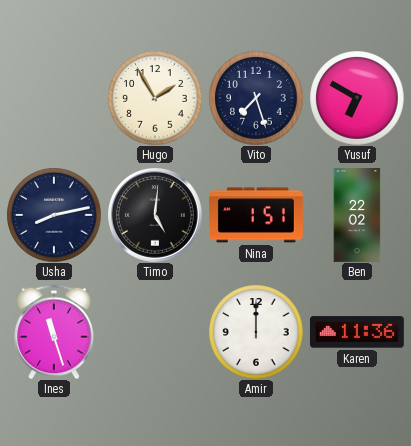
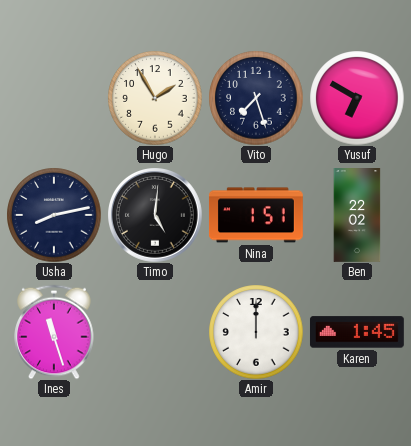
Karen: 11:36 -> 1:45 (357, 332)
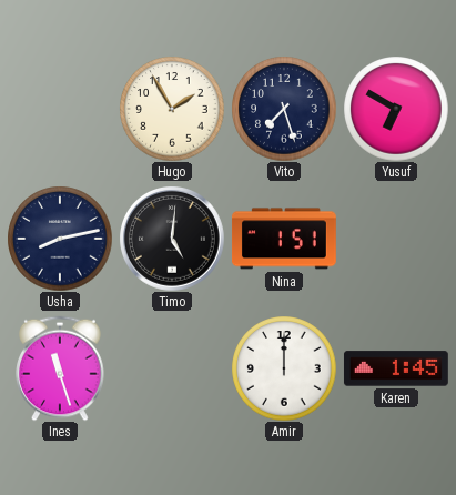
Ben: 22:02 -> none (357, 216)
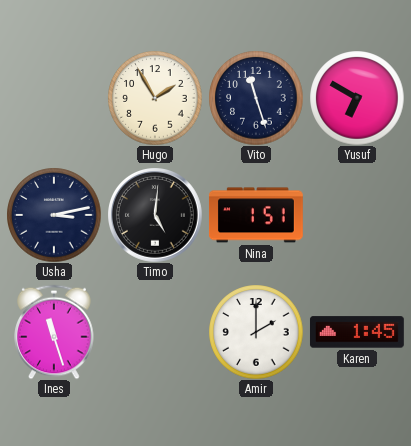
Vito: 7:27 -> 11:27 (256, 98)
Usha: 8:13 -> 3:13 (54, 215)
Amir: 12:00 -> 2:00 (256, 332)
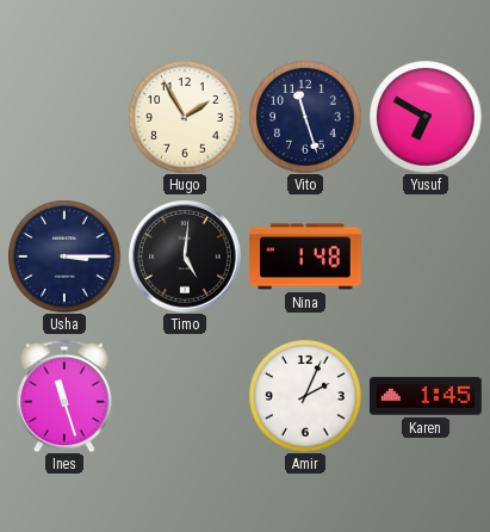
Usha: 3:13 -> 3:15 (64, 256)
Nina: 1:51 -> 1:48 (305, 256)
Amir: 2:00 -> 2:04 (305, 396)
